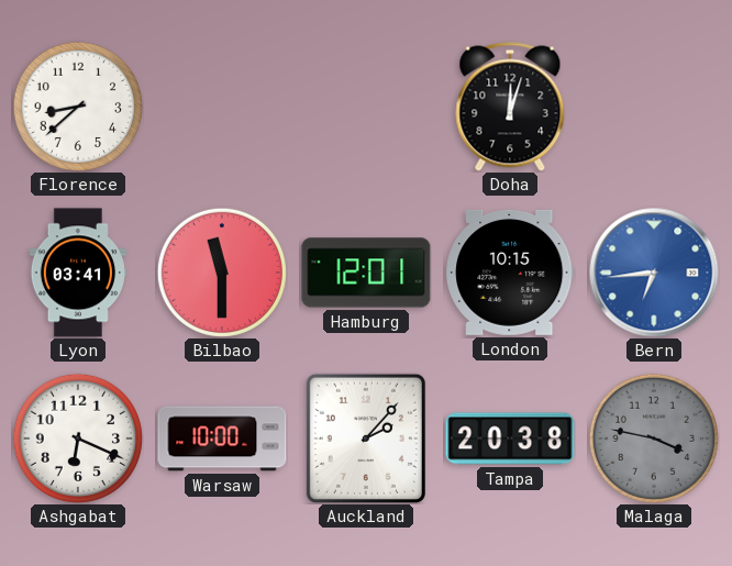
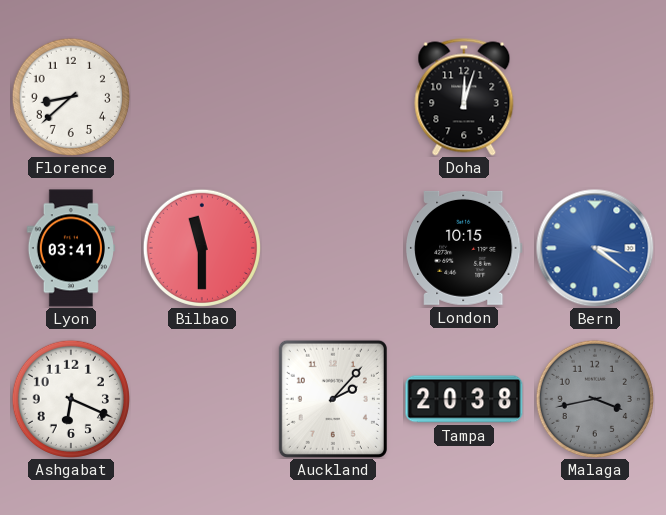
Hamburg: 12:01 -> none (366, 273)
Bern: 6:44 -> 3:21 (595, 248)
Warsaw: 10:00 -> none (222, 439)
Malaga: 3:47 -> 3:43 (595, 399)
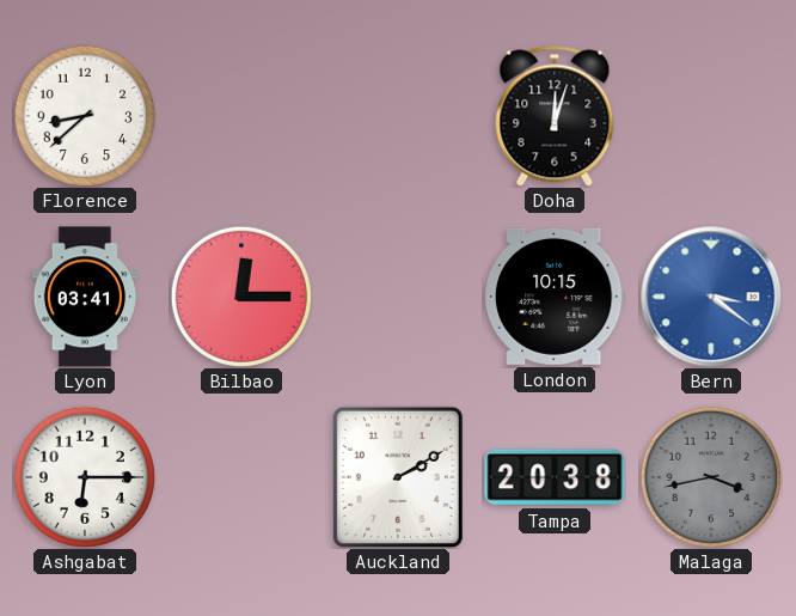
Bilbao: 11:30 -> 12:15 (241, 297)
Ashgabat: 6:19 -> 6:15 (85, 477)
Auckland: 2:07 -> 2:10 (398, 477)
